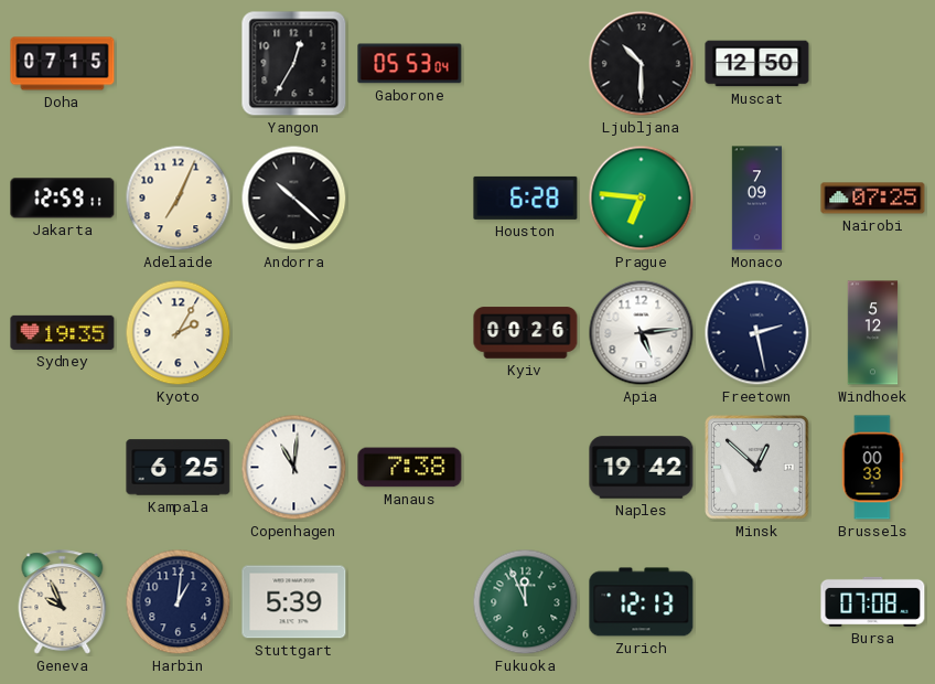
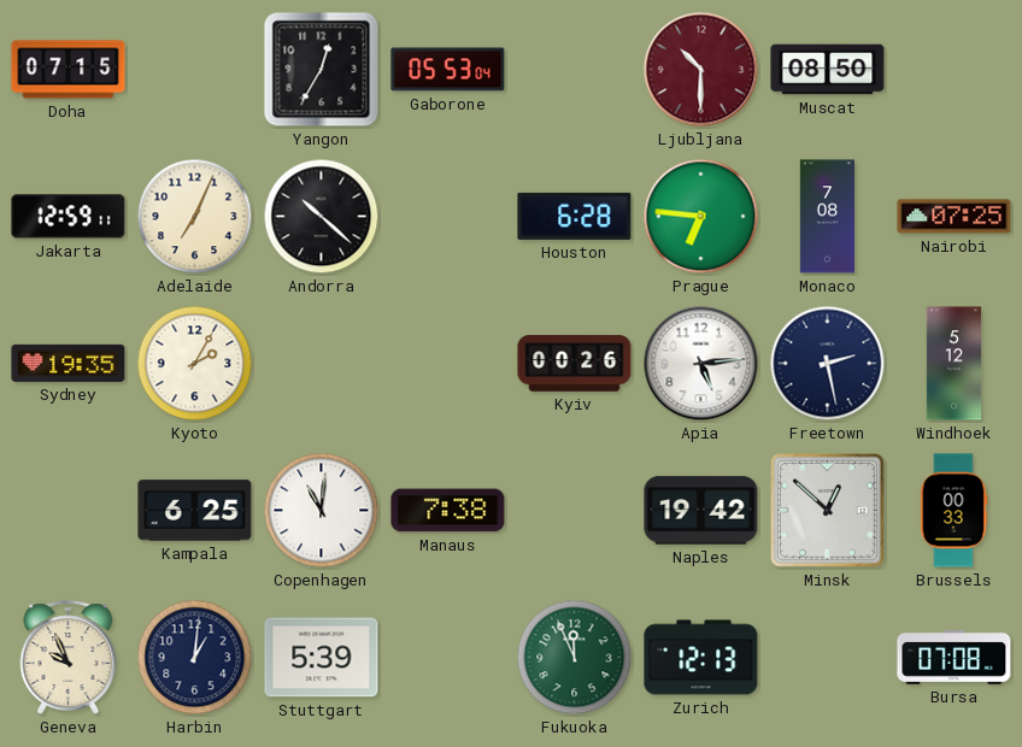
Ljubljana dial: black -> burgundy (701, 70)
Muscat: 12:50 -> 08:50 (828, 70)
Monaco: 7:09 -> 7:08 (828, 217)
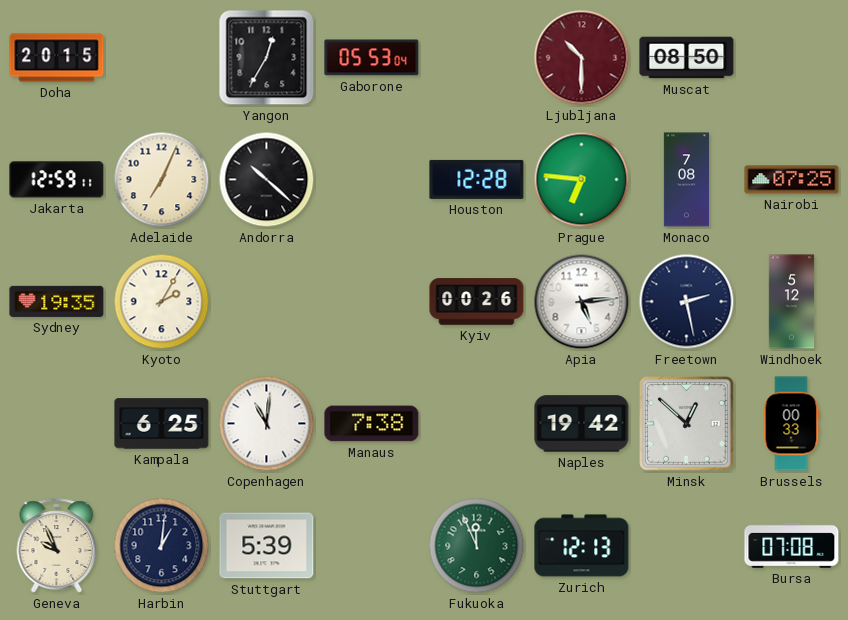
Doha: 07:15 -> 20:15 (57, 58)
Houston: 6:28 -> 12:28 (477, 179)
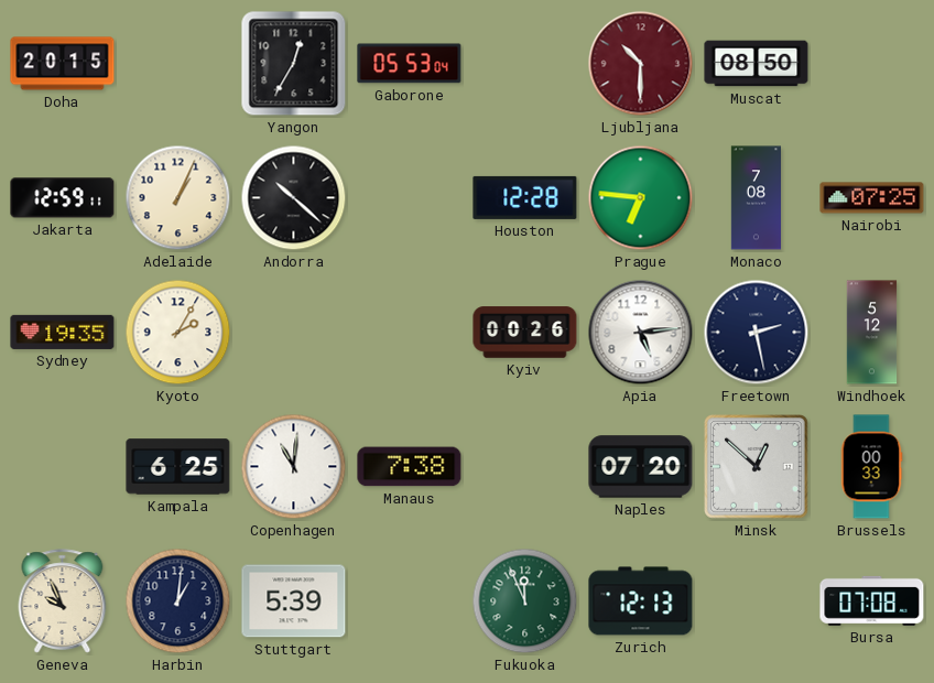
Adelaide: 7:04 -> 1:04 (178, 198)
Naples: 19:42 -> 07:20 (641, 467)
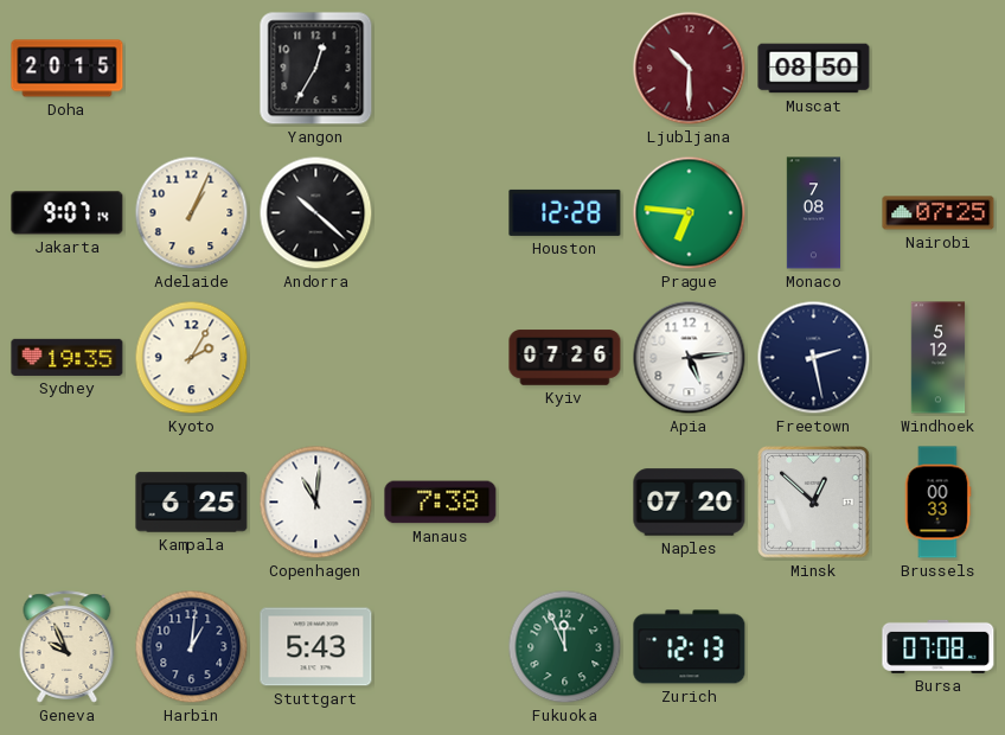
Gaborone: 05:53 -> none (410, 64)
Jakarta: 12:59 -> 9:07 (68, 213)
Kyiv: 00:26 -> 07:26 (565, 358)
Stuttgart: 5:39 -> 5:43 (316, 647)
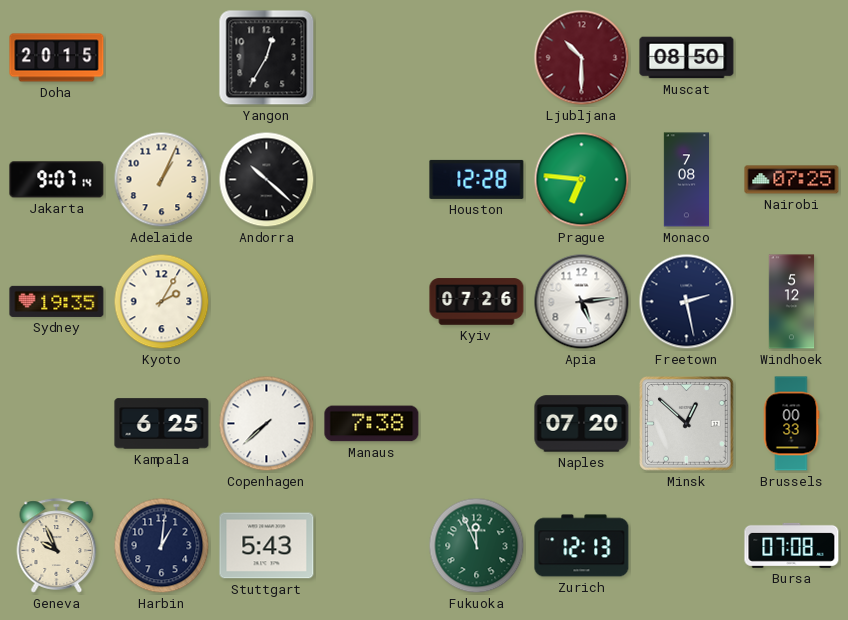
Copenhagen: 11:01 -> 7:38 (267, 424)
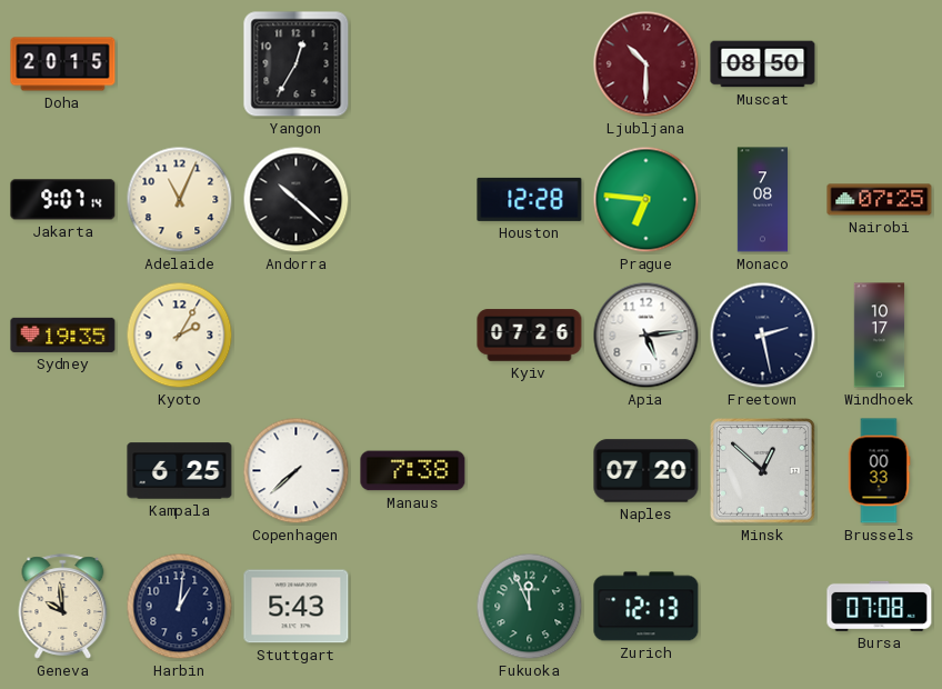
Adelaide: 1:04 -> 11:04 (180, 200)
Windhoek: 5:12 -> 10:17 (880, 336)
Geneva: 9:56 -> 9:59 (63, 607)
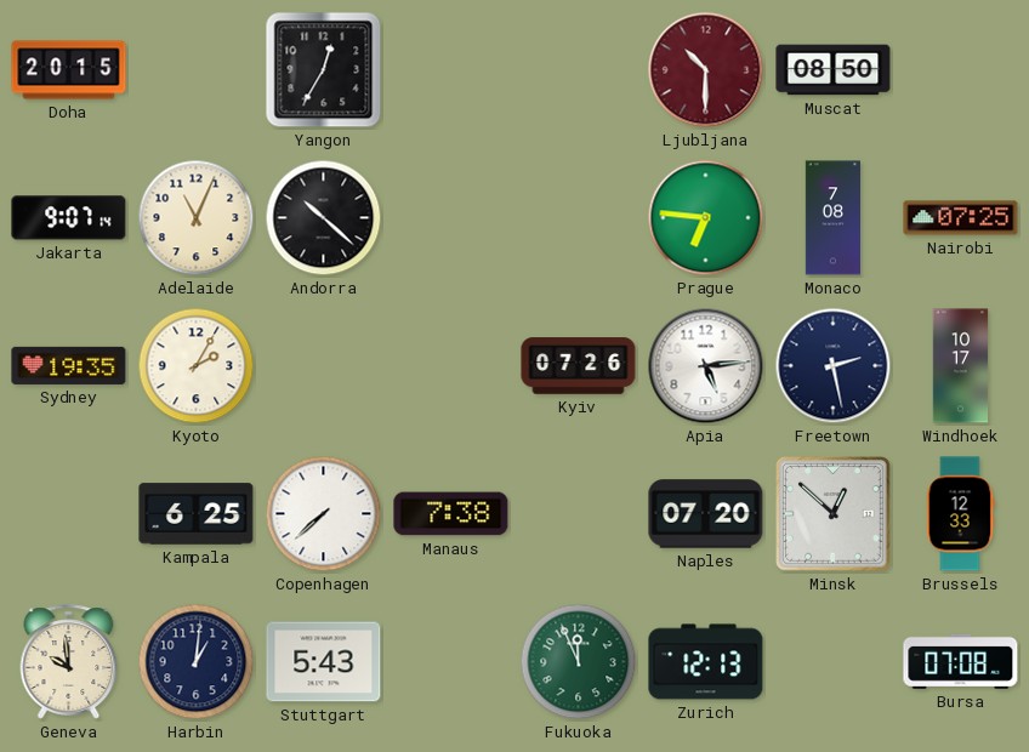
Houston: 12:28 -> none (530, 199)
Brussels: 00:33 -> 12:33 (960, 514)
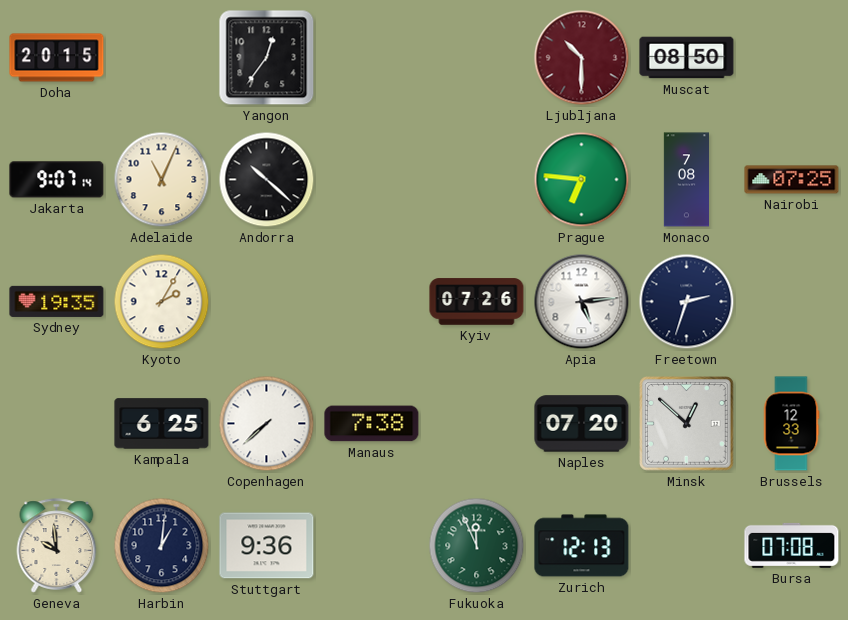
Yangon: 12:35 -> 12:36 (267, 58)
Freetown: 2:28 -> 2:33 (687, 302)
Windhoek: 10:17 -> none (961, 366)
Stuttgart: 5:43 -> 9:36 (267, 546)
